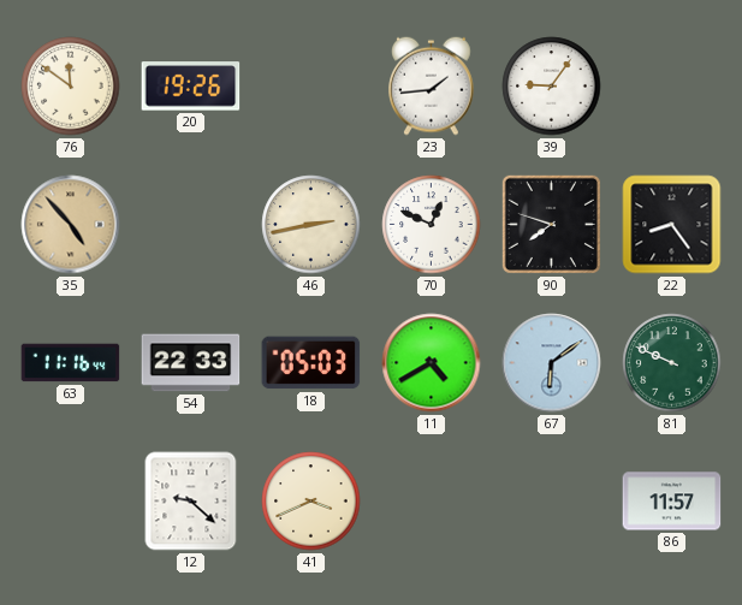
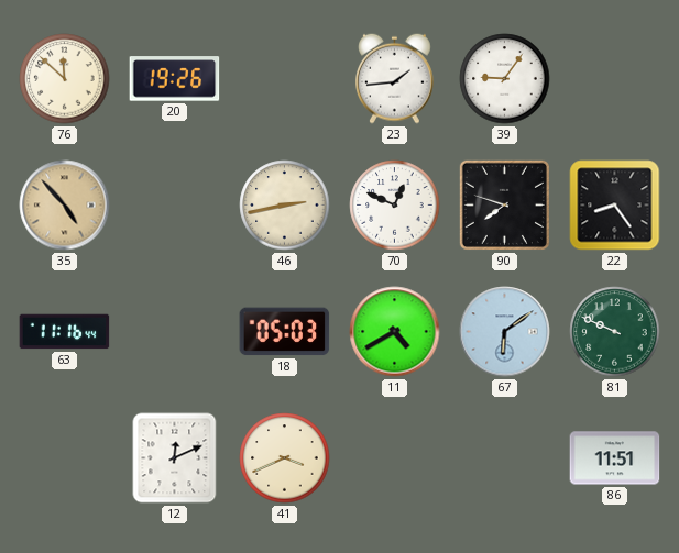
76: 11:51 -> 11:52 (65, 79)
54: 22:33 -> none (191, 363)
12: 9:22 -> 12:11 (175, 458)
86: 11:57 -> 11:51 (615, 458)
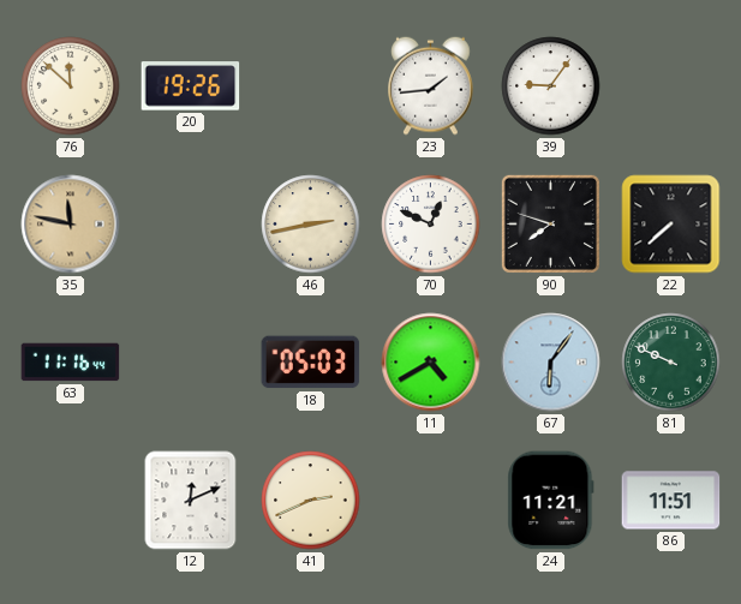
35: 4:53 -> 11:47 (71, 225)
22: 8:24 -> 7:38 (671, 225)
67: 6:09 -> 6:06 (551, 363)
41: 3:41 -> 2:41 (311, 501)
24: none -> 11:21 (551, 501)
